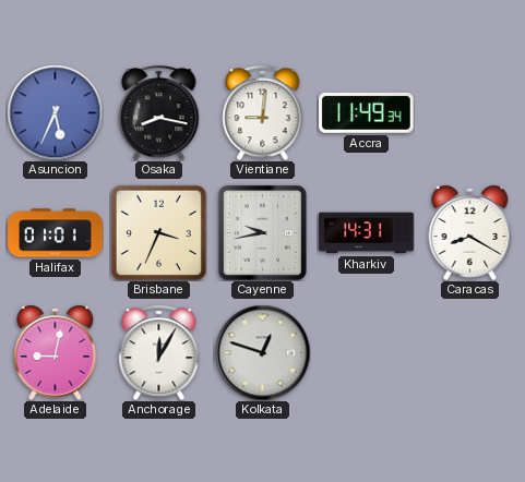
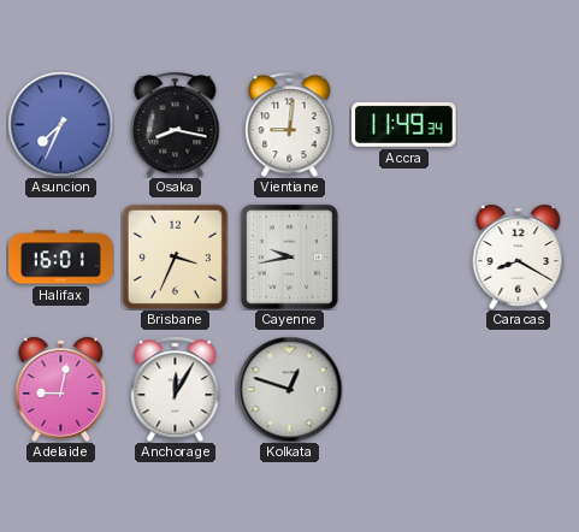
Asuncion: 5:34 -> 7:34 (60, 124)
Halifax: 01:01 -> 16:01 (61, 258)
Kharkiv: 14:31 -> none (367, 233)
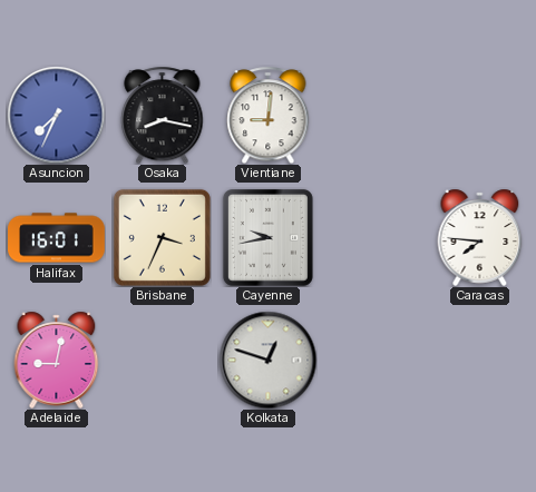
Accra: 11:49 -> none (404, 125)
Caracas: 8:20 -> 7:46 (480, 237)
Anchorage: 12:05 -> none (176, 389)
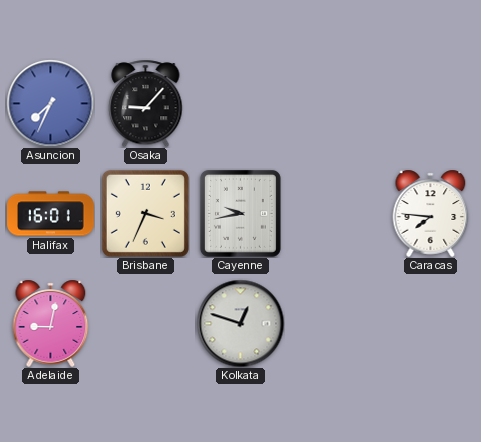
Osaka: 8:17 -> 9:07 (146, 103)
Vientiane: 9:01 -> none (269, 115)
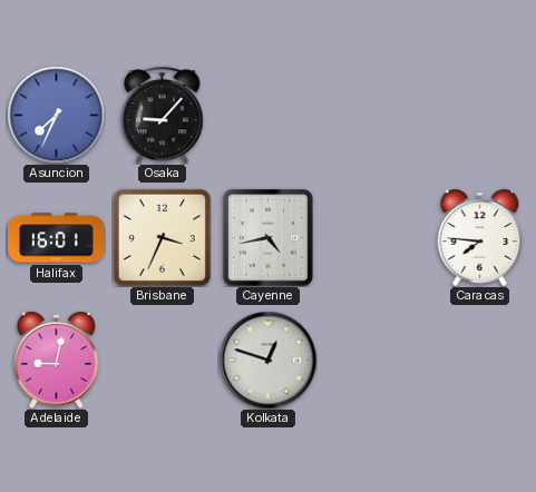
Cayenne: 9:43 -> 4:43 (267, 237)
